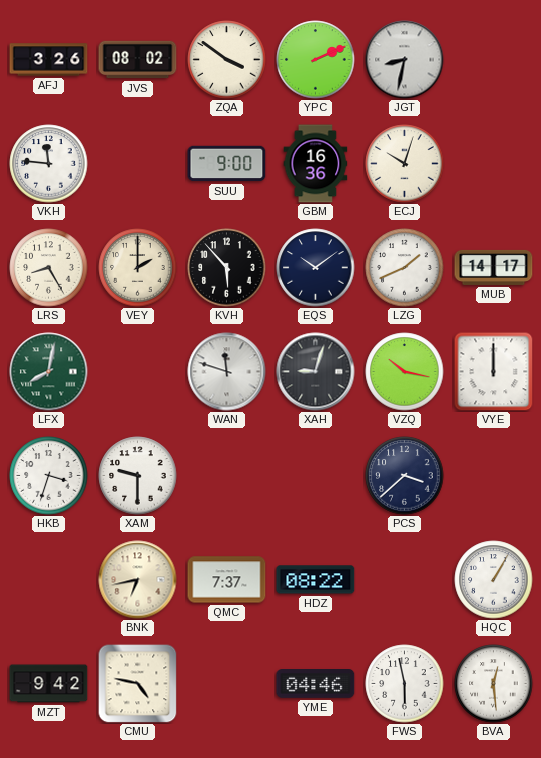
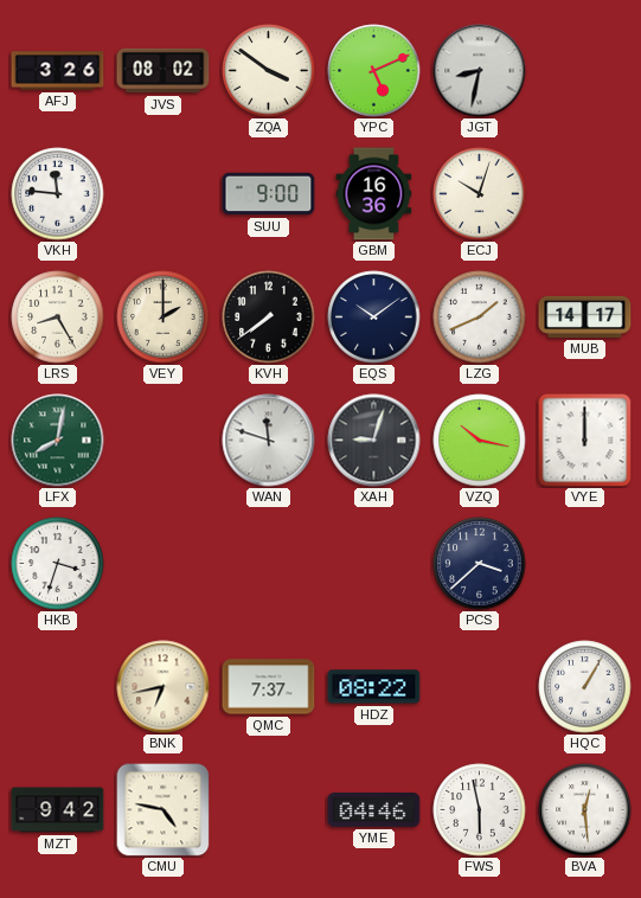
YPC: 2:11 -> 5:11 (374, 71)
KVH: 5:53 -> 7:39 (269, 317)
XAM: 9:30 -> none (138, 476)
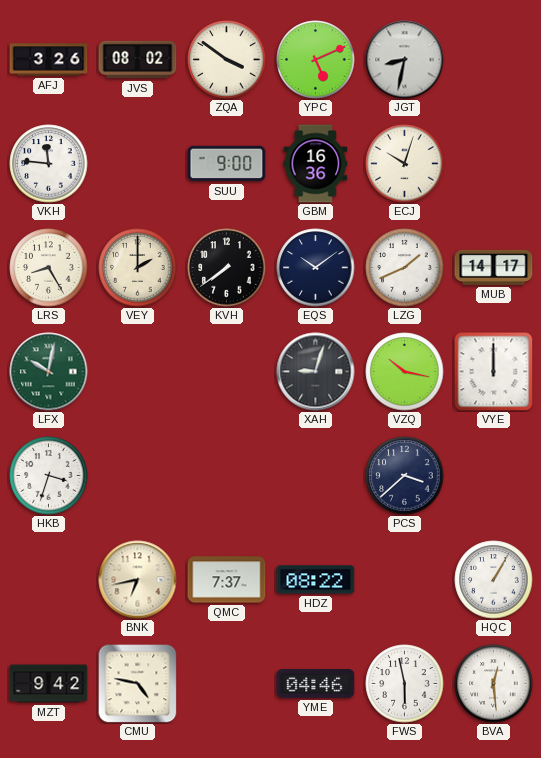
LFX: 8:02 -> 10:02 (49, 372)
WAN: 11:48 -> none (269, 441)
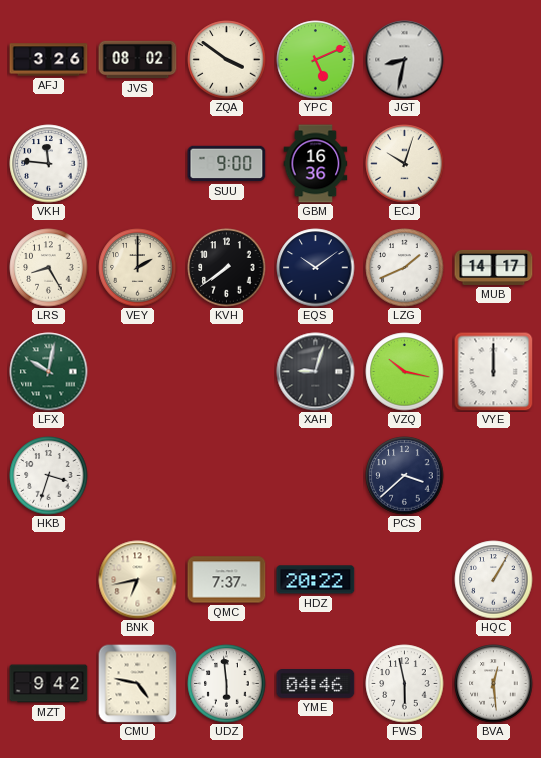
HDZ: 08:22 -> 20:22 (316, 580)
UDZ: none -> 5:59 (227, 684)
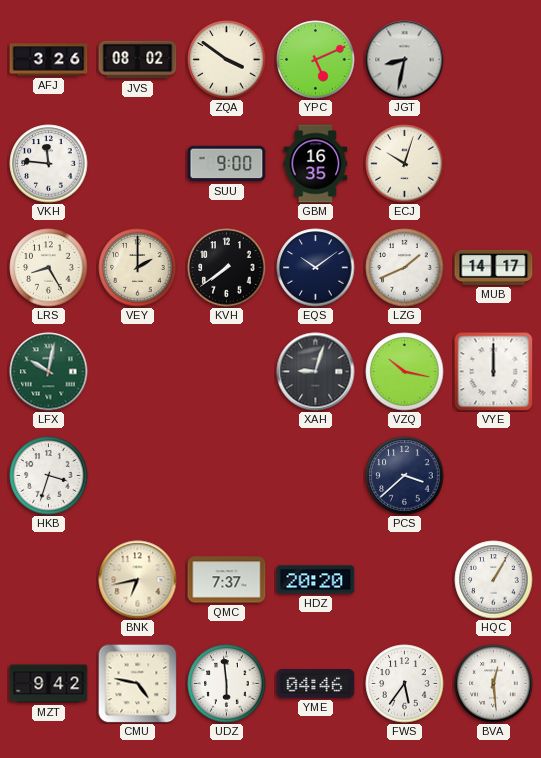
GBM: 16:36 -> 16:35 (316, 164)
HDZ: 20:22 -> 20:20 (316, 580)
FWS: 5:58 -> 5:36 (405, 684)
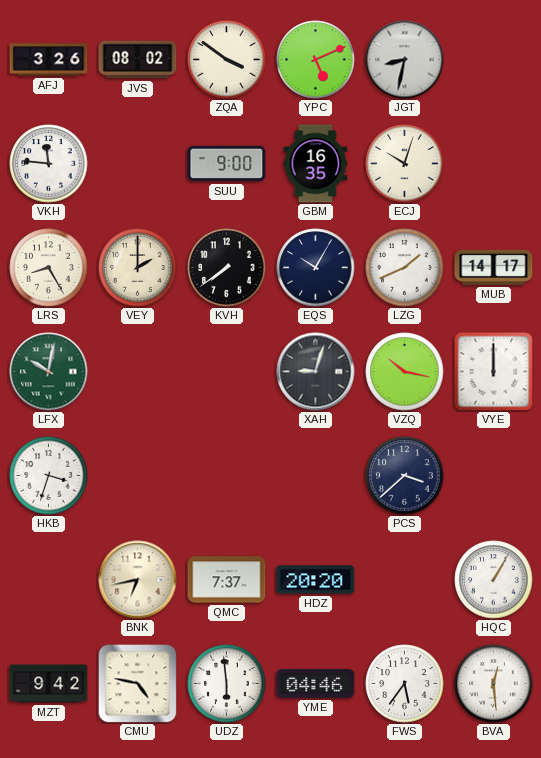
EQS: 10:09 -> 10:05 (316, 268)
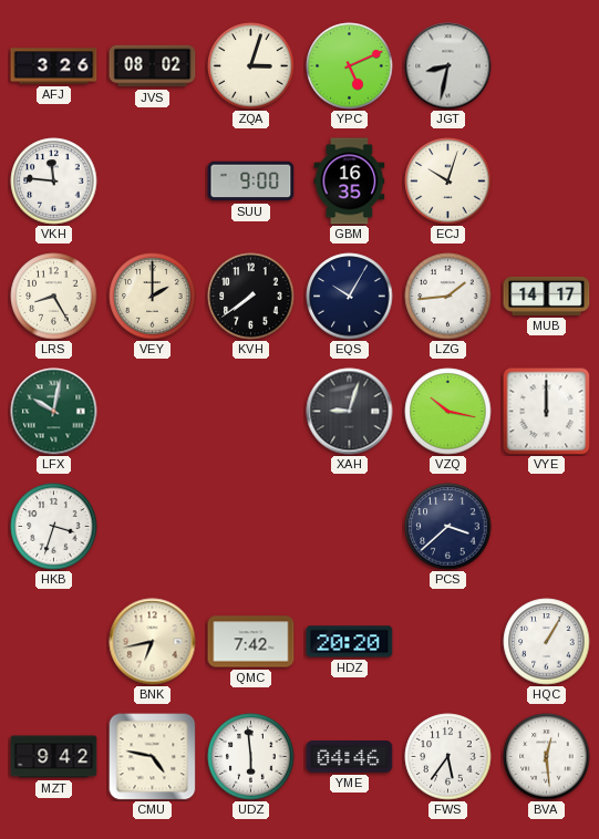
ZQA: 3:51 -> 3:03 (251, 66)
LZG: 1:41 -> 1:44 (448, 297)
QMC: 7:37 -> 7:42 (251, 642)
